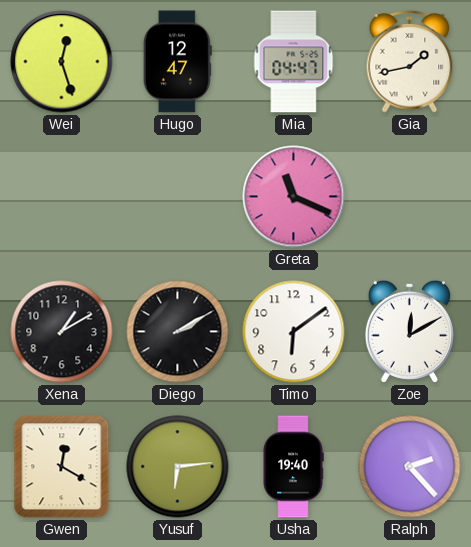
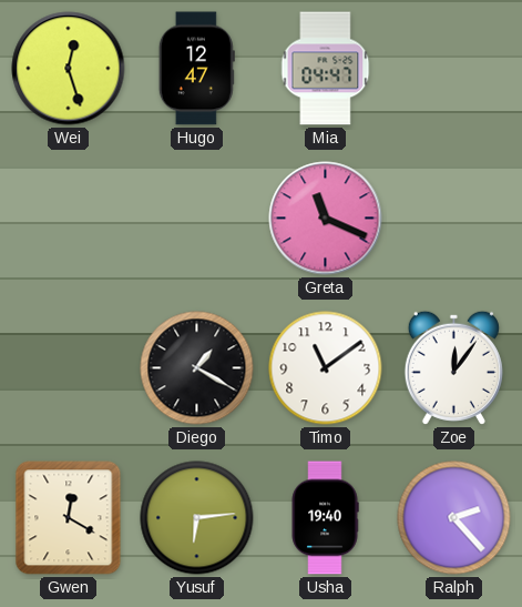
Gia: 1:43 -> none (410, 62)
Xena: 1:10 -> none (62, 332)
Diego: 2:10 -> 1:20 (197, 368)
Timo: 6:09 -> 11:09 (326, 368)
Zoe: 12:10 -> 12:06 (453, 367)
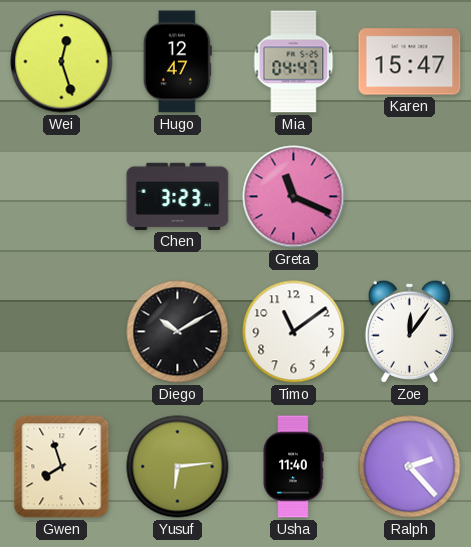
Karen: none -> 15:47 (410, 62)
Chen: none -> 3:23 (178, 196)
Diego: 1:20 -> 10:10 (178, 332)
Gwen: 12:20 -> 7:57 (62, 467)
Usha: 19:40 -> 11:40 (293, 467)
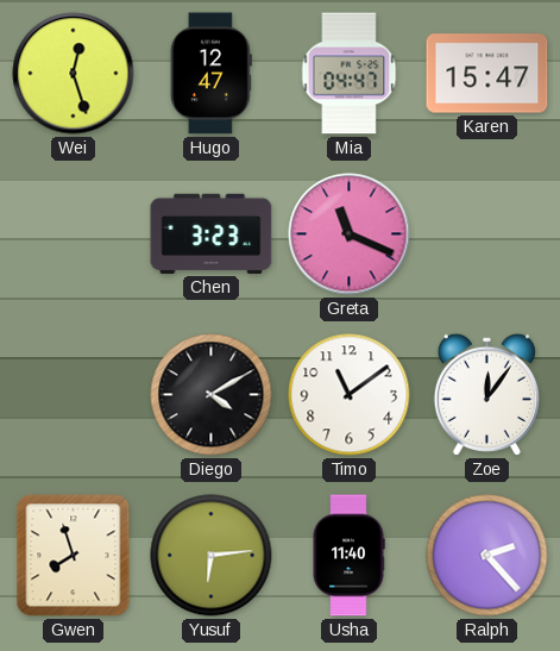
Diego: 10:10 -> 4:10 (212, 395)
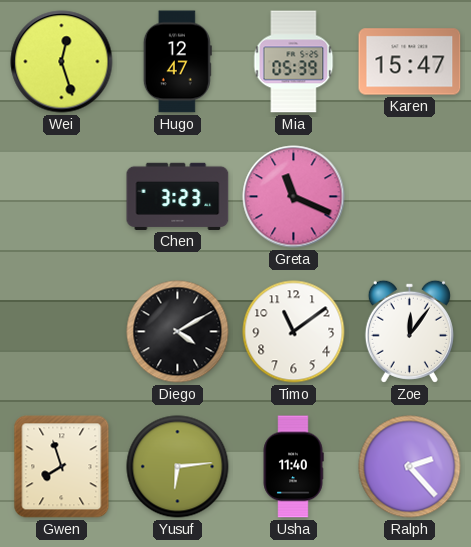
Mia: 04:47 -> 05:39 (294, 62)
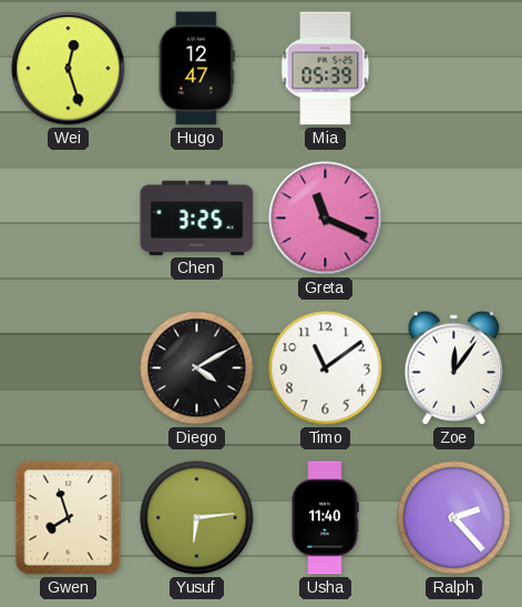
Karen: 15:47 -> none (410, 62)
Chen: 3:23 -> 3:25 (197, 217)
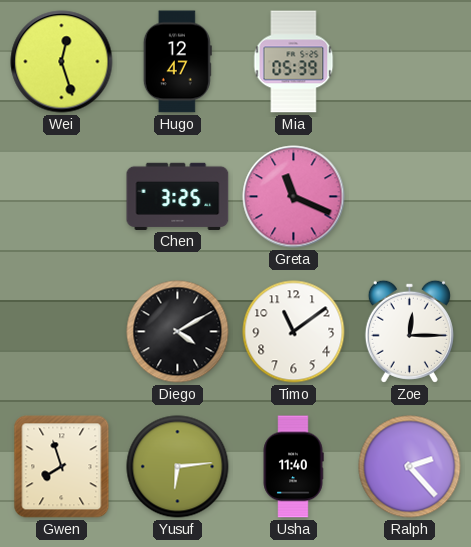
Zoe: 12:06 -> 12:15 (409, 331)
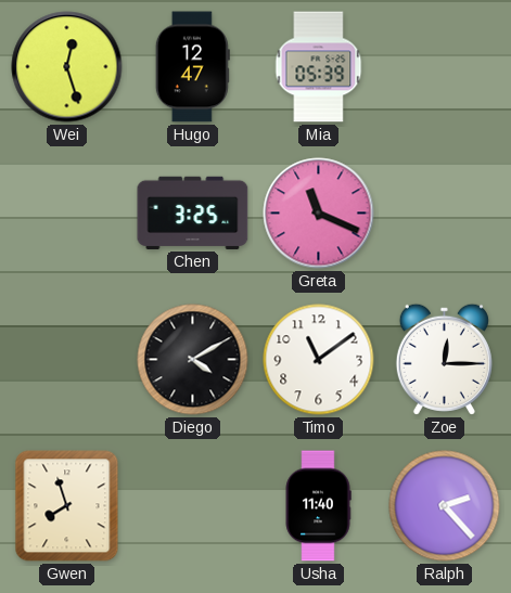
Yusuf: 6:14 -> none (178, 467)
